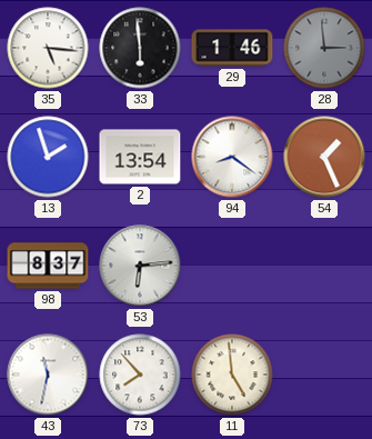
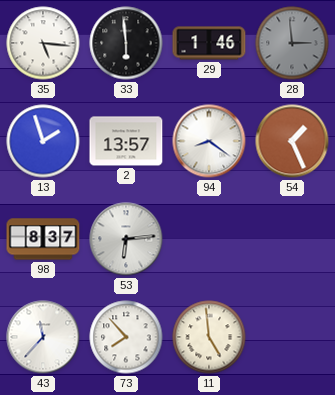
2: 13:54 -> 13:57 (126, 141)
43: 11:32 -> 11:37 (43, 337)
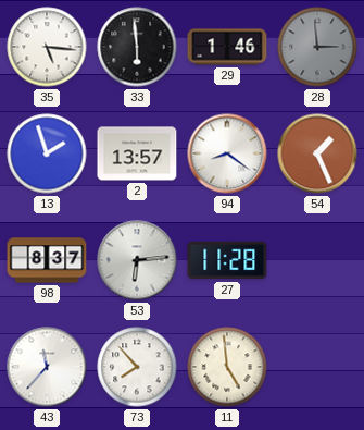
27: none -> 11:28 (227, 260)
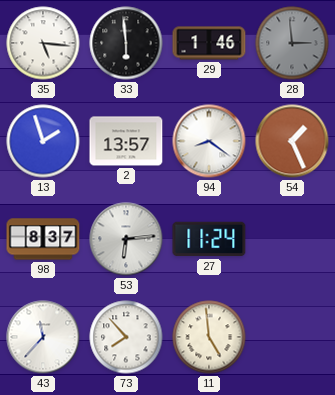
27: 11:28 -> 11:24 (209, 239)
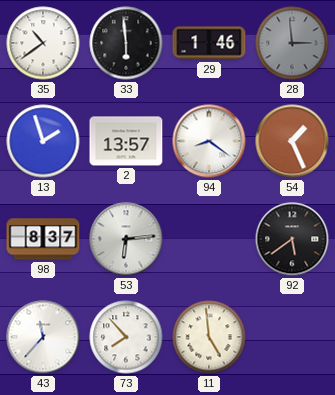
35: 5:16 -> 10:39 (43, 43)
27: 11:24 -> none (209, 239)
92: none -> 5:39 (292, 239)
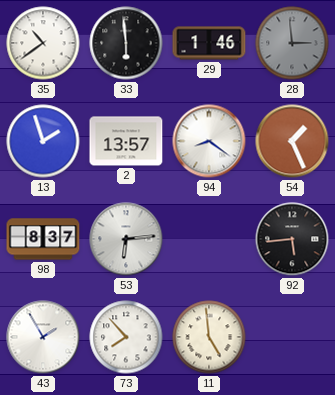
92: 5:39 -> 5:44 (292, 239)
43: 11:37 -> 1:55 (43, 337)
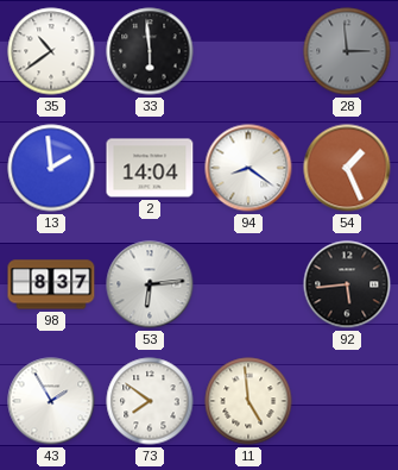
29: 1:46 -> none (209, 43)
13: 1:57 -> 1:59 (51, 168)
2: 13:57 -> 14:04 (150, 168)
73: 7:53 -> 7:51 (150, 401)
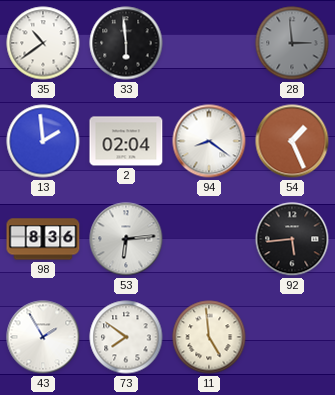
2: 14:04 -> 02:04 (126, 141)
98: 8:37 -> 8:36 (43, 239)
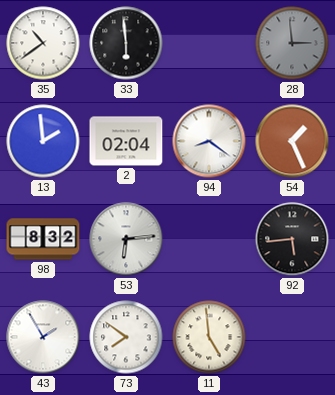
98: 8:36 -> 8:32 (43, 239)
